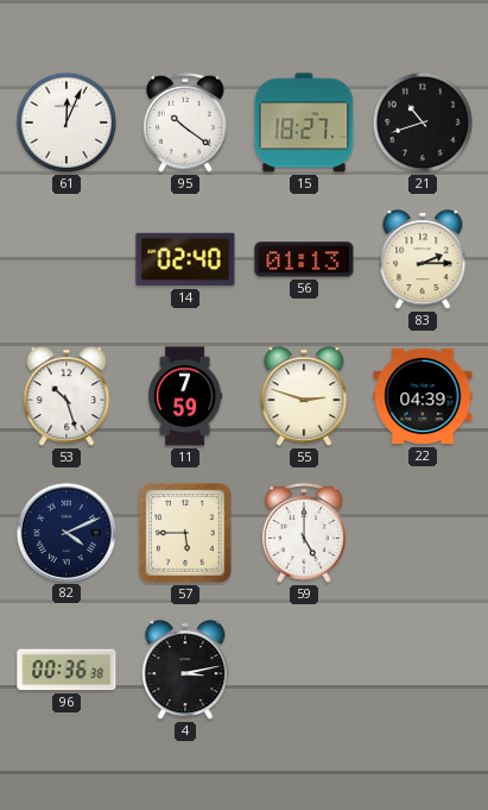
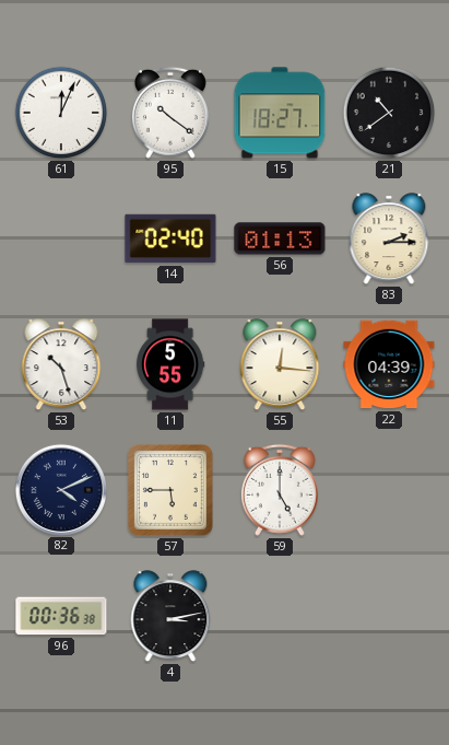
21: 10:42 -> 10:39 (389, 113)
11: 7:59 -> 5:55 (172, 364)
55: 2:48 -> 12:16 (280, 365)
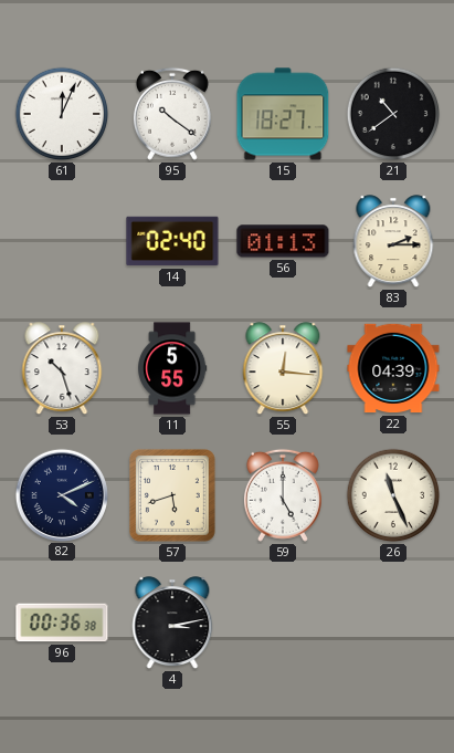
57: 5:45 -> 5:42 (172, 495)
26: none -> 11:26 (393, 495)
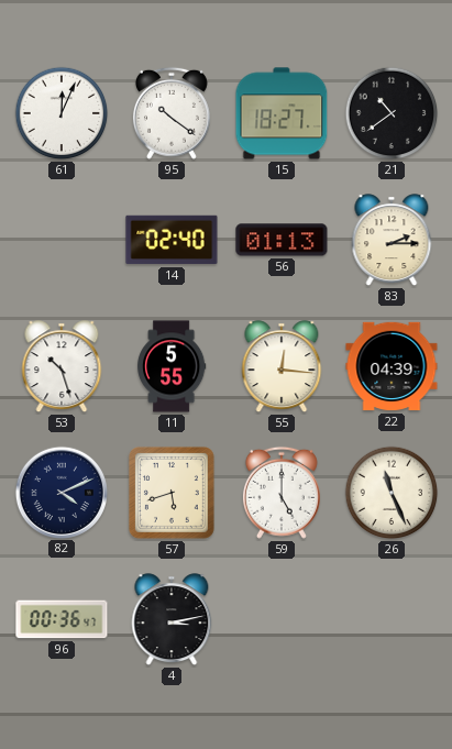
96: 00:36:38 -> 00:36:47 (62, 619)
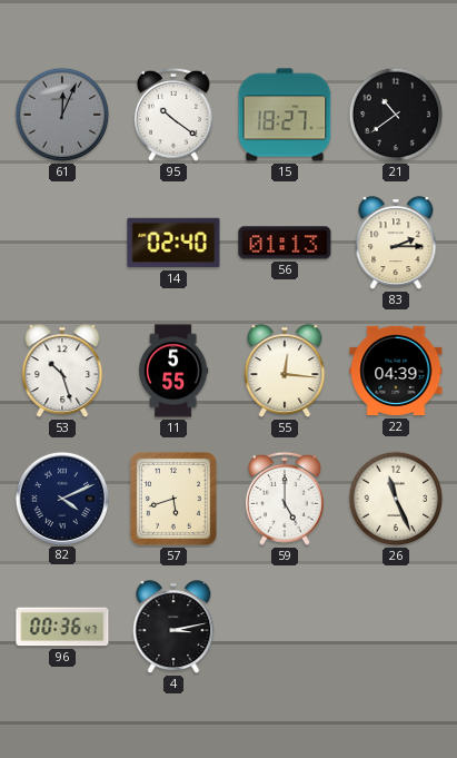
61 dial: white -> grey (62, 115)
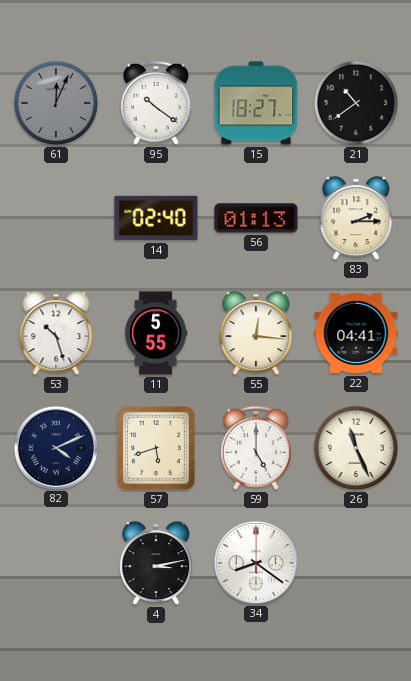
22: 04:39 -> 04:41 (356, 333)
96: 00:36 -> none (62, 627)
34: none -> 8:21 (255, 562)
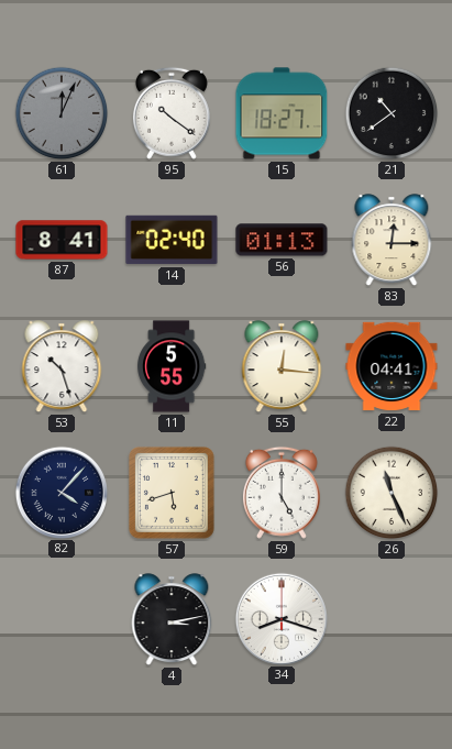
87: none -> 8:41 (62, 240)
83: 2:15 -> 12:15 (392, 241)
82: 4:11 -> 4:07 (60, 492)
34: 8:21 -> 8:18 (280, 618)
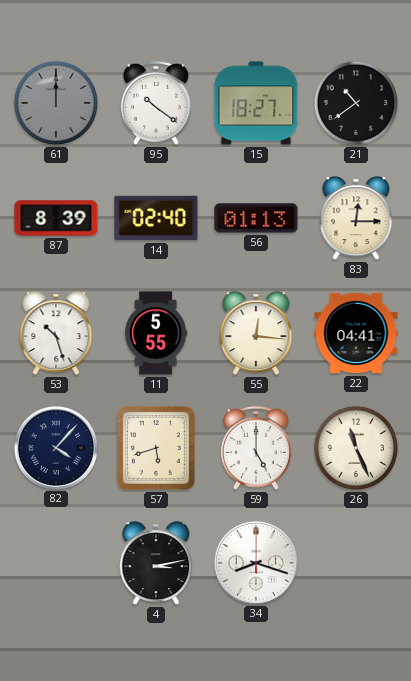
61: 12:04 -> 12:00 (56, 103)
87: 8:41 -> 8:39 (56, 218)
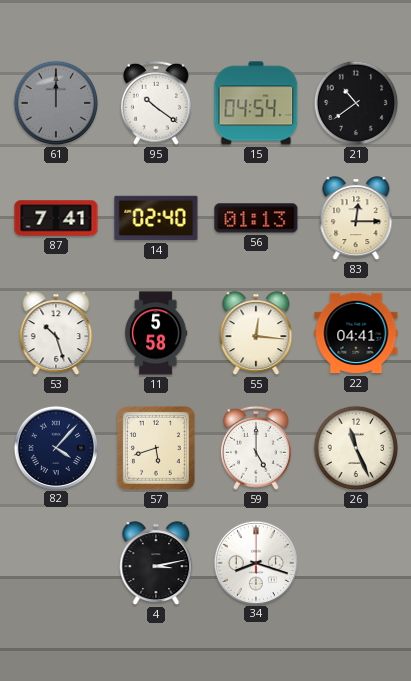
15: 18:27 -> 04:54 (256, 103)
87: 8:39 -> 7:41 (56, 218)
11: 5:55 -> 5:58 (157, 333)
